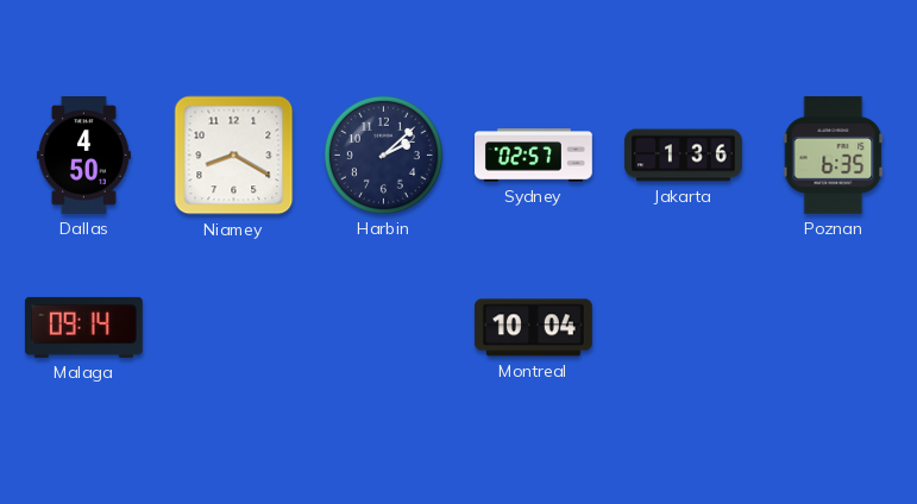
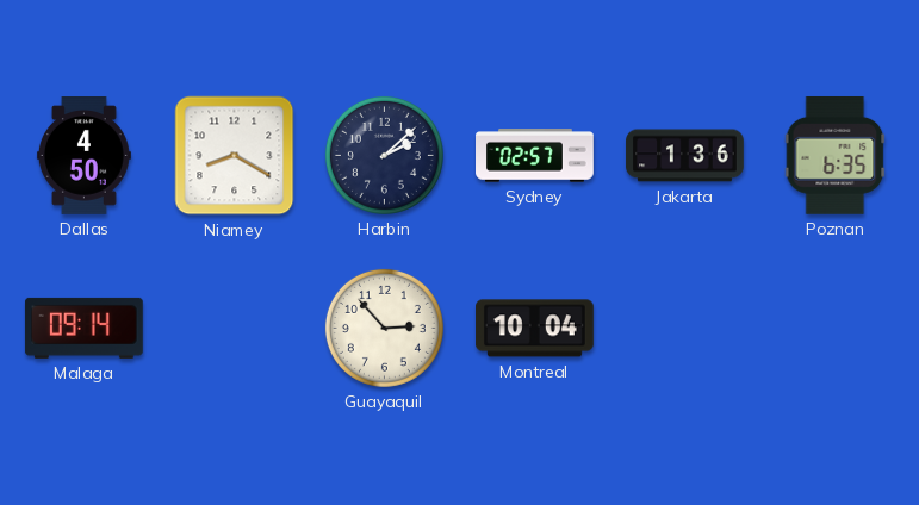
Guayaquil: none -> 2:53 (384, 328)
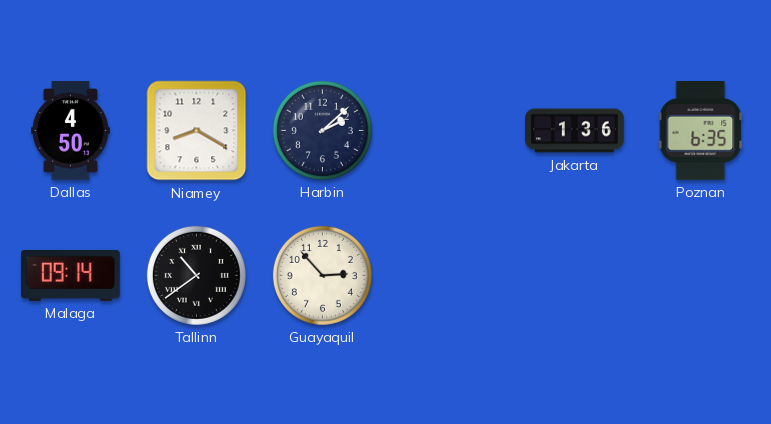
Sydney: 02:57 -> none (535, 156)
Tallinn: none -> 10:39 (196, 275)
Montreal: 10:04 -> none (535, 329)
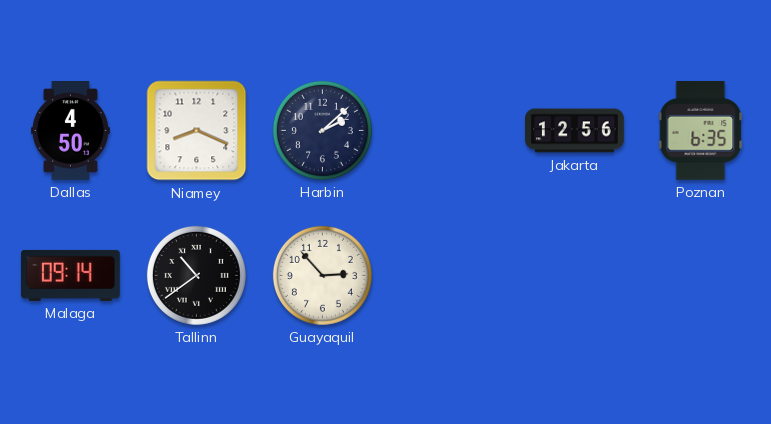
Niamey: 8:20 -> 8:19 (197, 131)
Jakarta: 1:36 -> 12:56 (575, 131)
